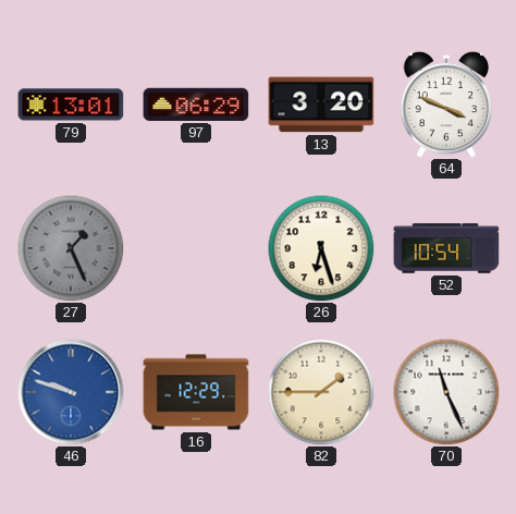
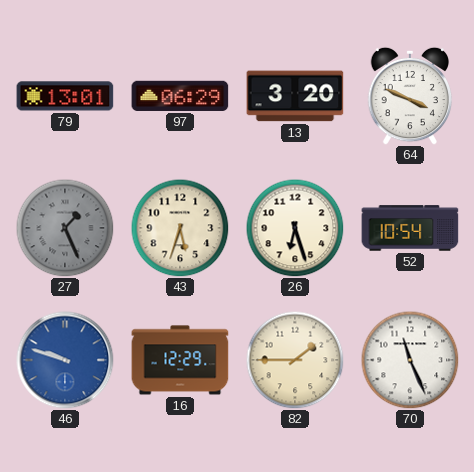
43: none -> 5:33 (180, 228)
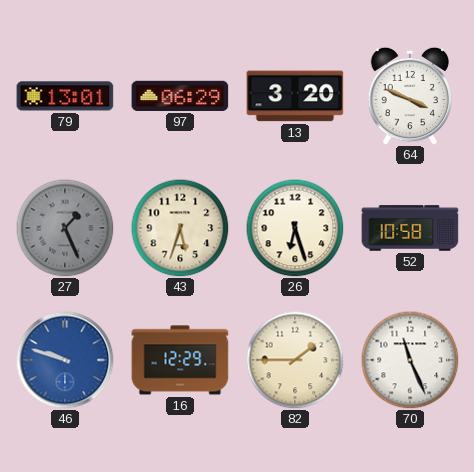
52: 10:54 -> 10:58 (410, 228)
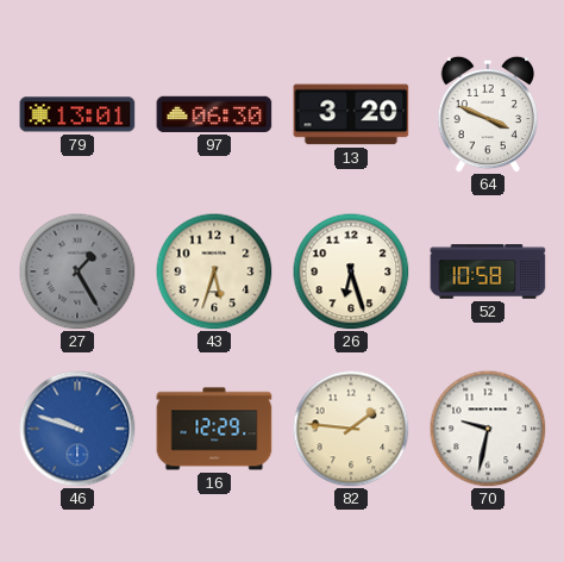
97: 06:29 -> 06:30 (214, 114)
27: 1:26 -> 1:25 (77, 271)
82: 1:45 -> 1:46 (351, 429)
70: 11:26 -> 9:32 (488, 429)
